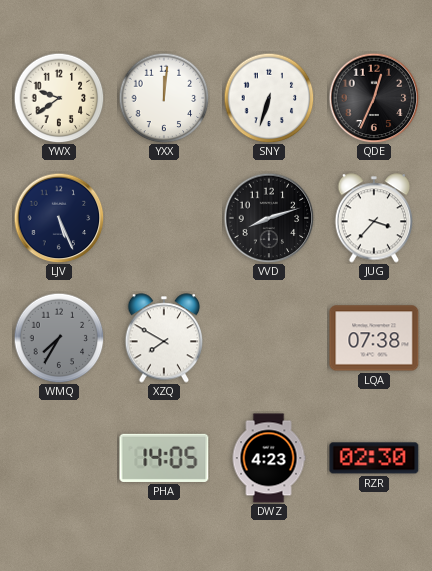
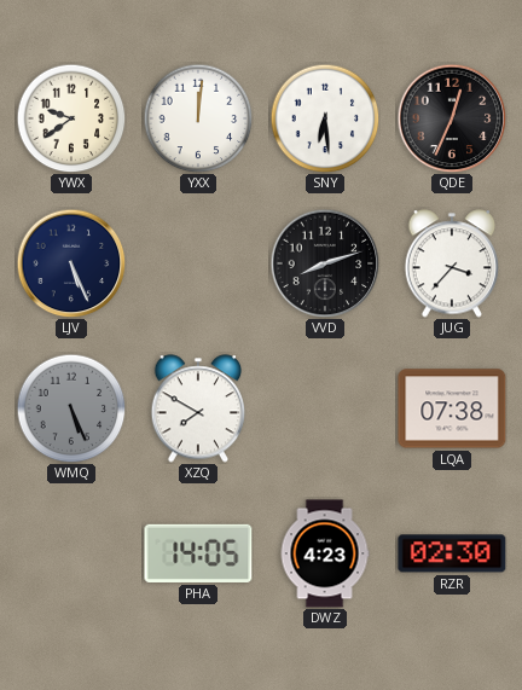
SNY: 6:33 -> 6:29 (325, 118)
WMQ: 7:35 -> 5:26 (71, 408)
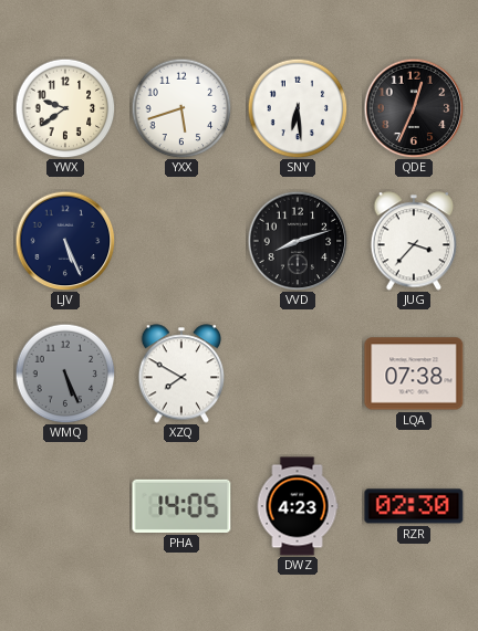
YXX: 12:01 -> 5:42 (181, 108)
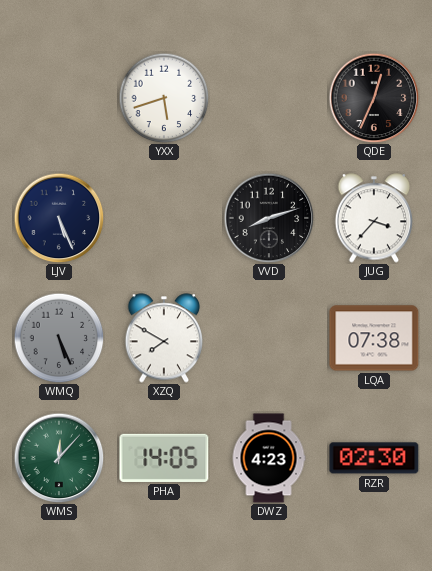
YWX: 9:39 -> none (65, 108)
SNY: 6:29 -> none (298, 108)
WMS: none -> 12:07 (59, 458)
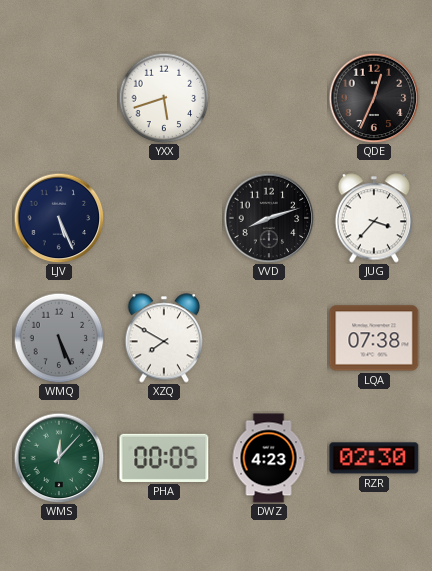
PHA: 14:05 -> 00:05 (164, 458)
